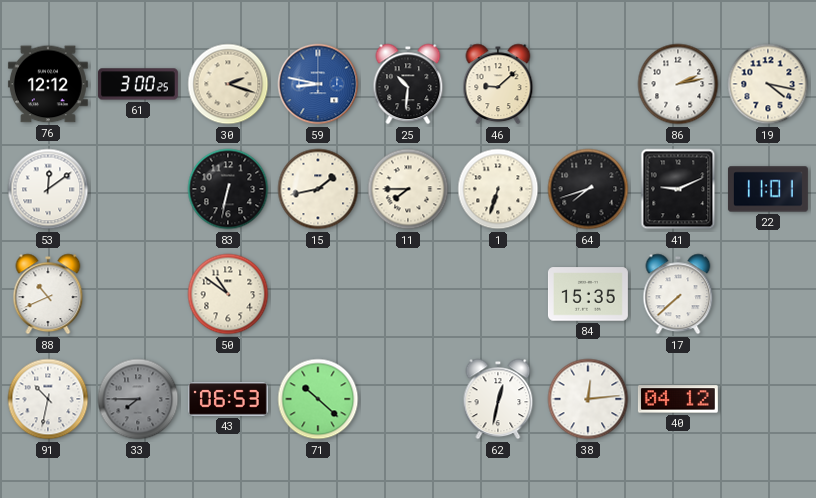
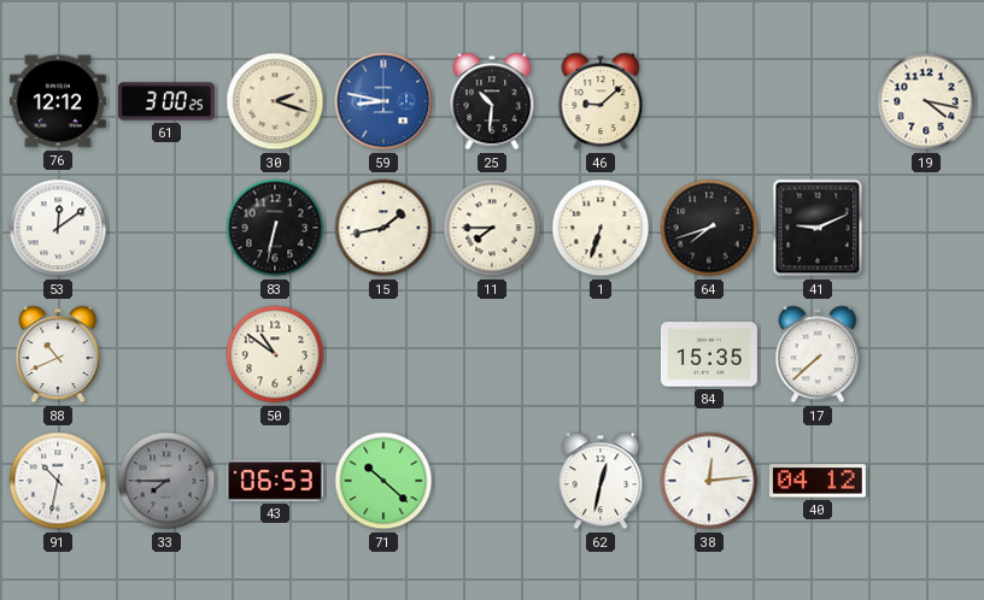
86: 2:13 -> none (678, 84)
22: 11:01 -> none (768, 189)
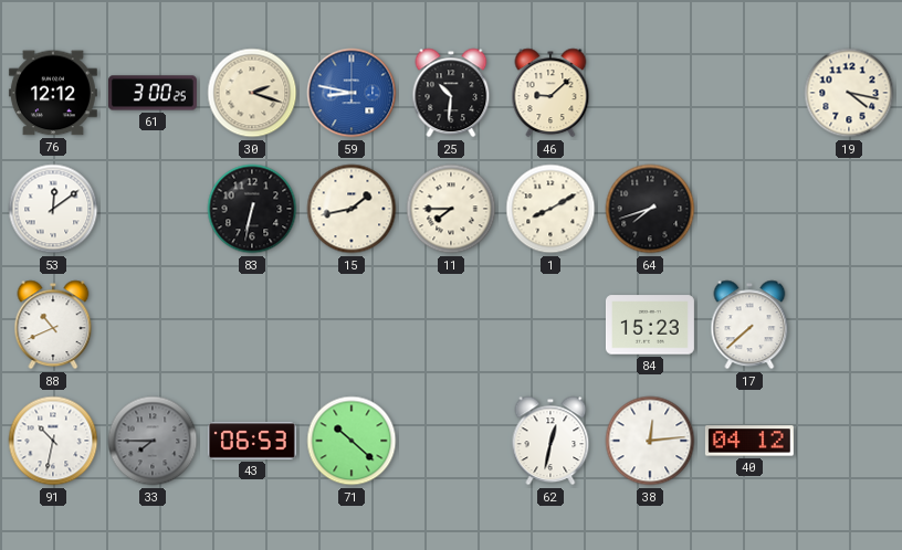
1: 6:33 -> 8:10 (550, 209)
41: 9:11 -> none (818, 228)
50: 10:51 -> none (275, 354)
84: 15:35 -> 15:23 (650, 325)
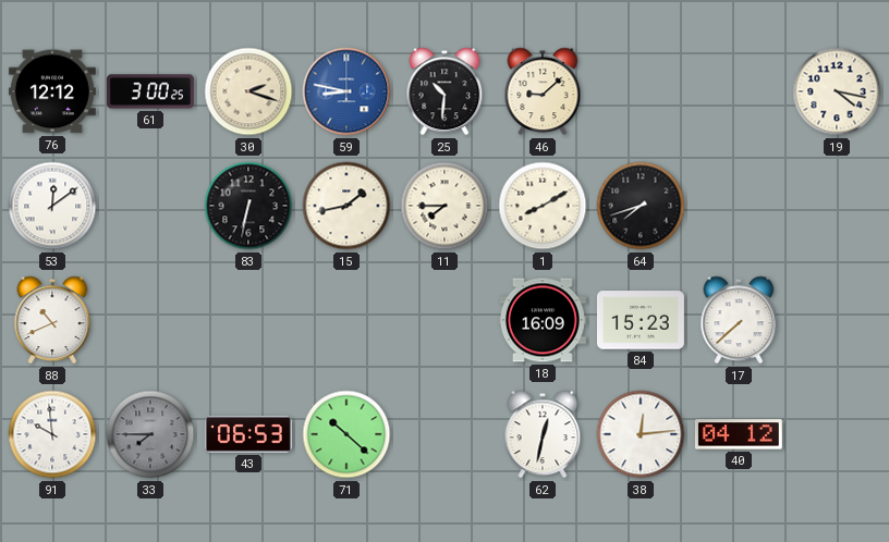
18: none -> 16:09 (543, 320)
91: 10:32 -> 9:59 (52, 434)
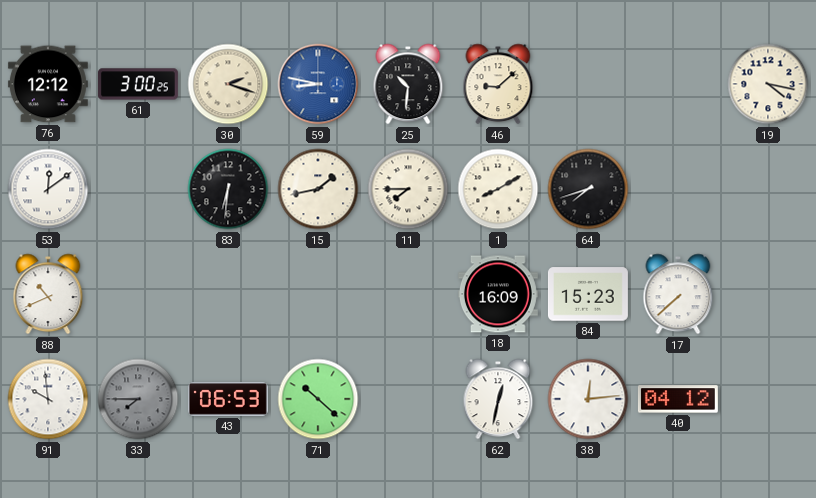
83: 6:32 -> 6:31 (228, 189)
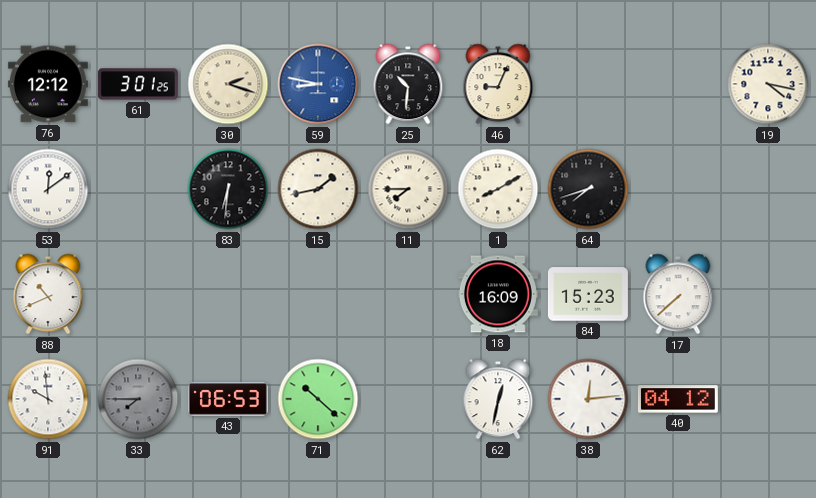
61: 3:00 -> 3:01 (138, 84)
46: 9:08 -> 9:04 (498, 84)
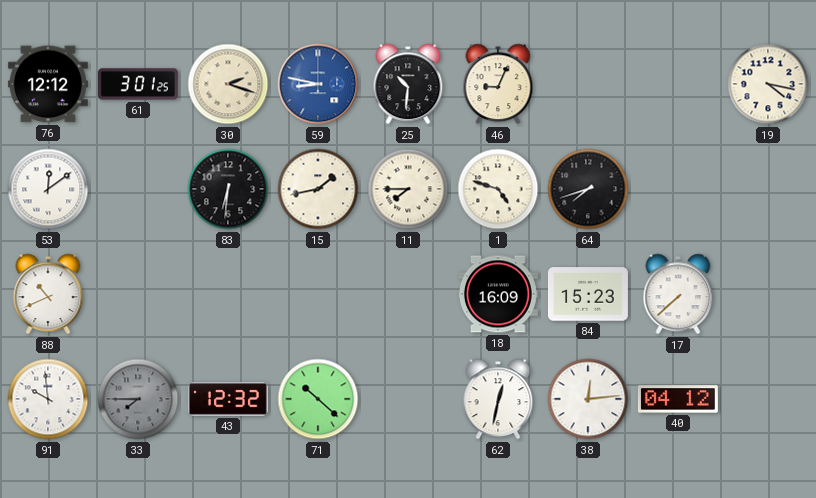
1: 8:10 -> 4:48 (498, 189)
43: 06:53 -> 12:32 (228, 400)
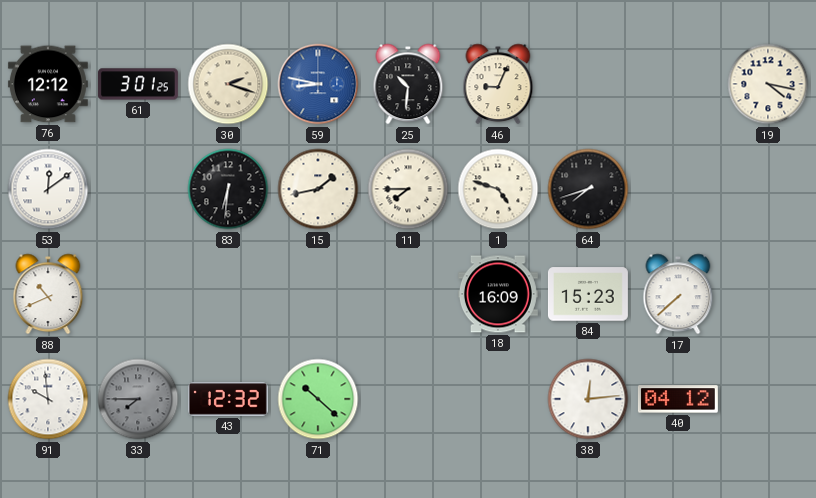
62: 12:32 -> none (498, 399)
